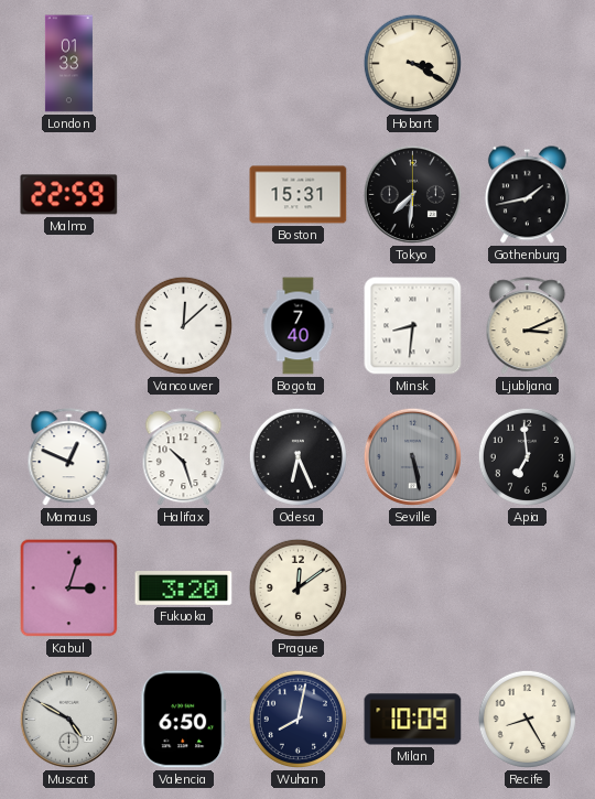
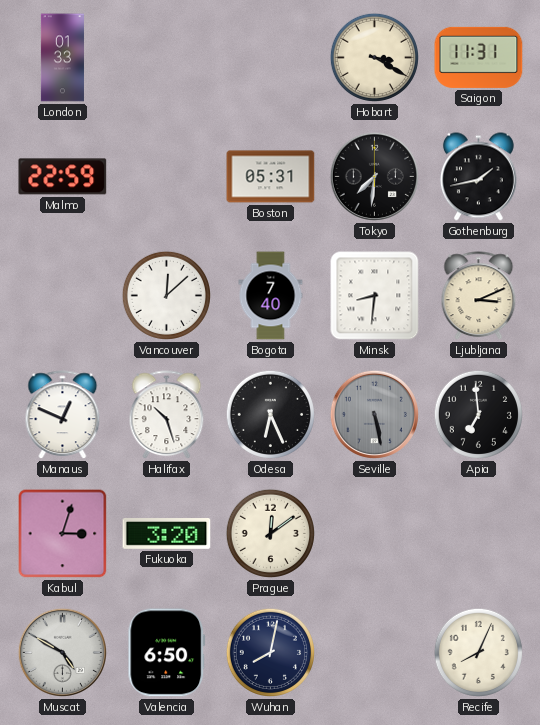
Saigon: none -> 11:31 (479, 57)
Boston: 15:31 -> 05:31 (271, 177)
Milan: 10:09 -> none (413, 720)
Recife: 8:25 -> 8:04 (478, 652)
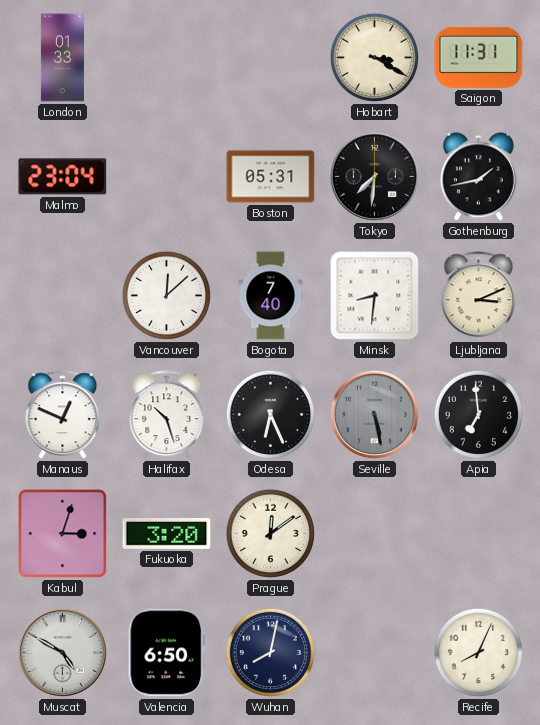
Malmo: 22:59 -> 23:04 (63, 177)
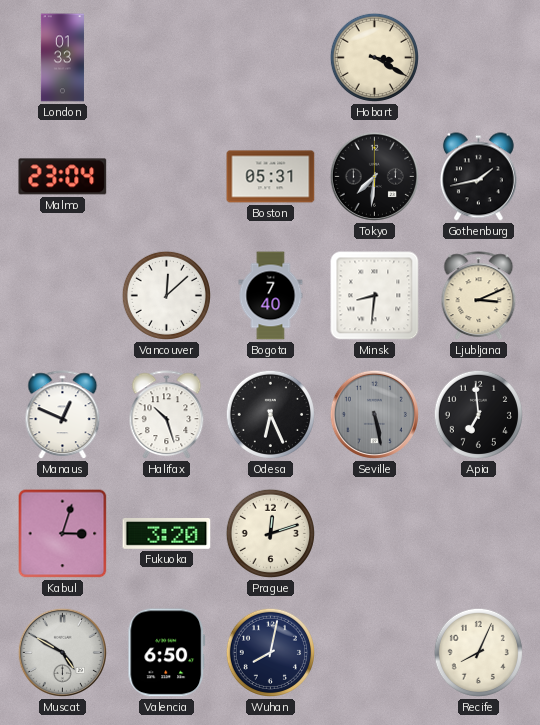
Saigon: 11:31 -> none (479, 57)
Prague: 12:09 -> 12:12 (270, 533)
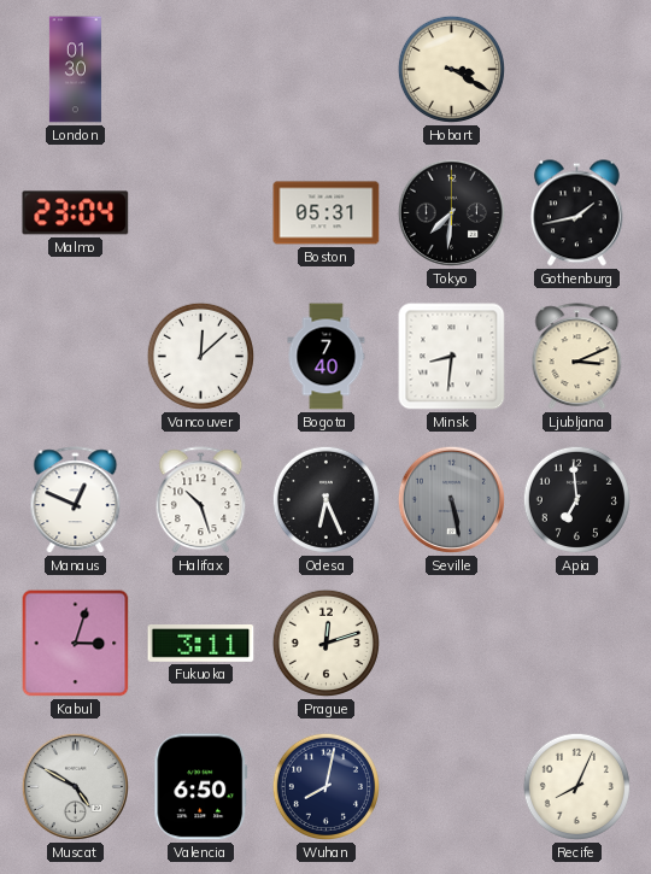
London: 01:33 -> 01:30 (75, 70)
Fukuoka: 3:20 -> 3:11 (201, 644)
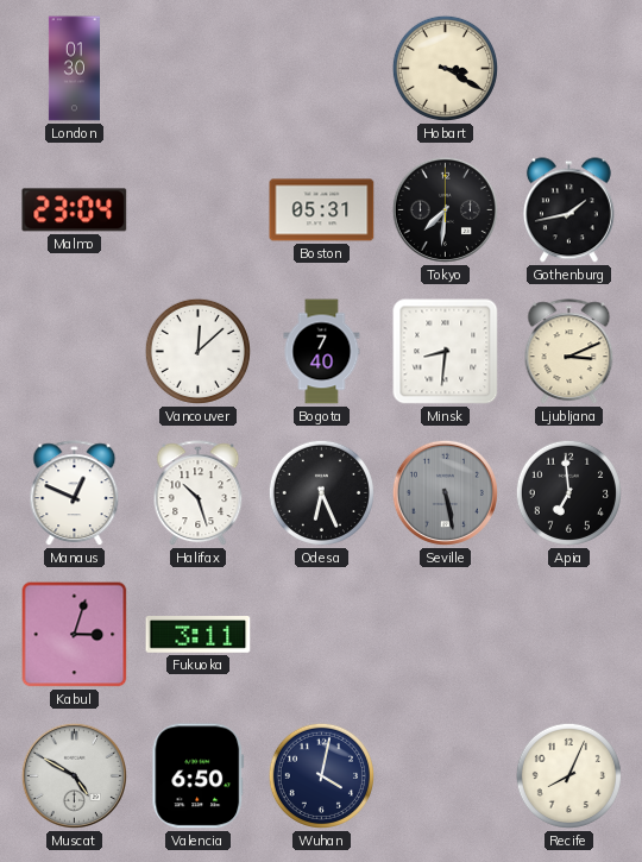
Prague: 12:12 -> none (325, 643)
Wuhan: 8:02 -> 4:02 (321, 775)
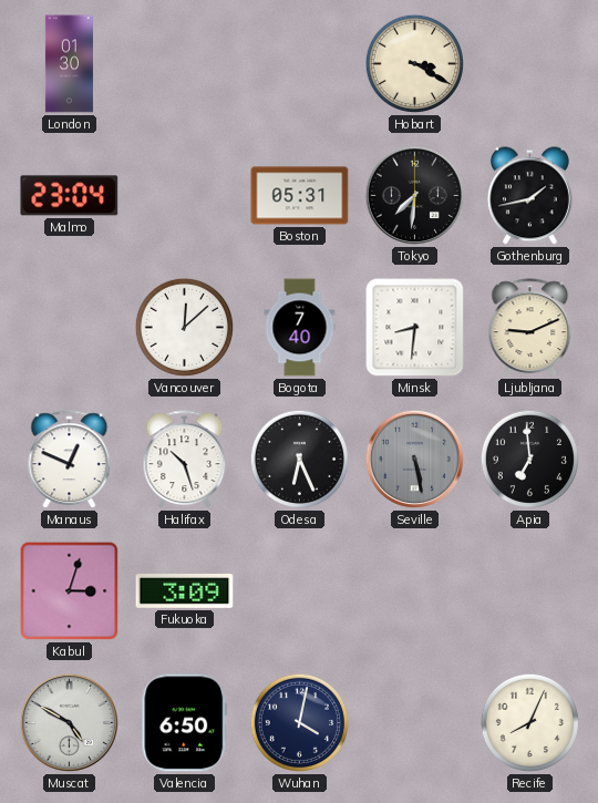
Ljubljana: 3:11 -> 9:11 (530, 328)
Fukuoka: 3:11 -> 3:09 (185, 591)
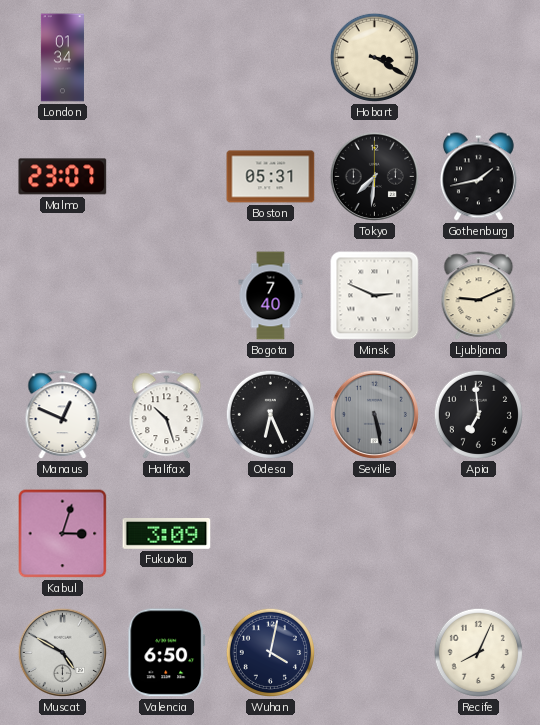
London: 01:30 -> 01:34 (62, 58)
Malmo: 23:04 -> 23:07 (63, 177)
Vancouver: 12:08 -> none (184, 327)
Minsk: 8:31 -> 2:49 (375, 296)
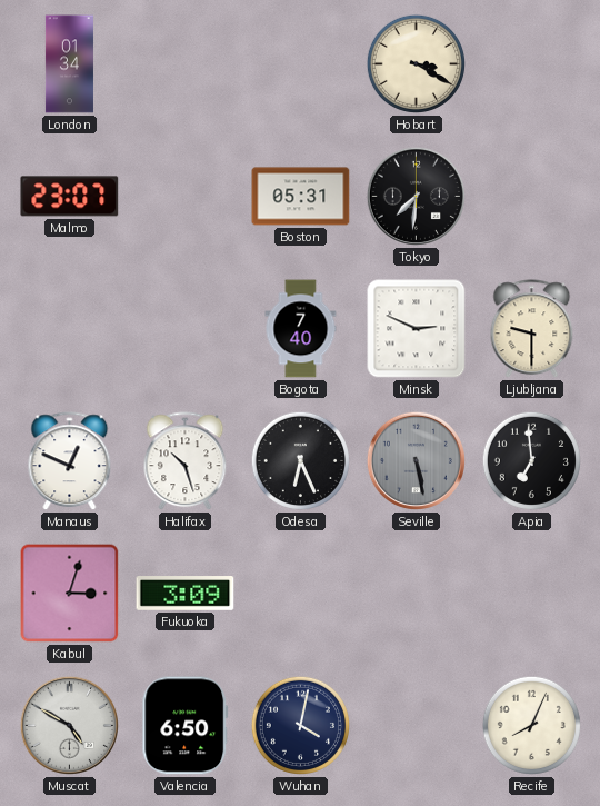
Gothenburg: 1:43 -> none (478, 177)
Ljubljana: 9:11 -> 9:30 (532, 329)
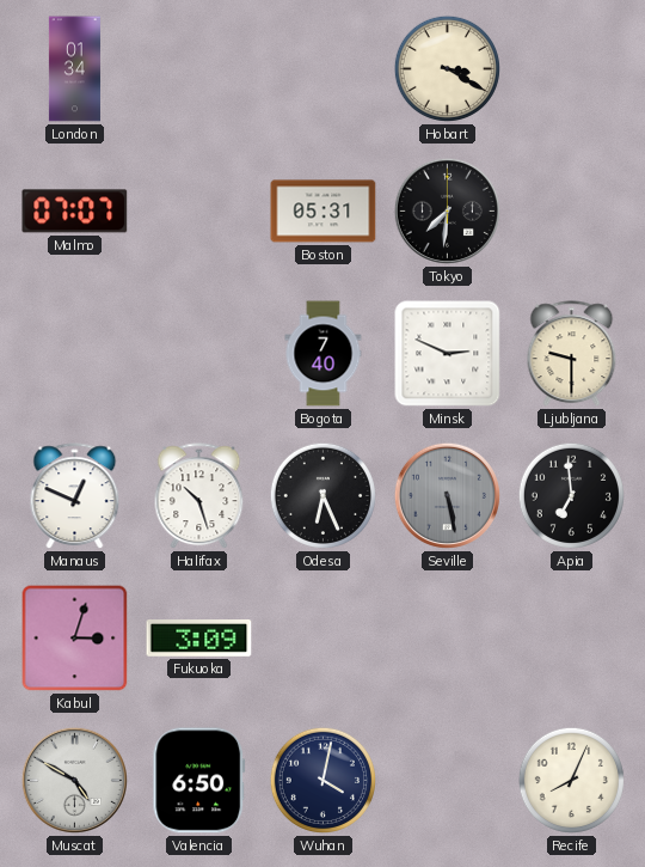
Malmo: 23:07 -> 07:07 (75, 212)
